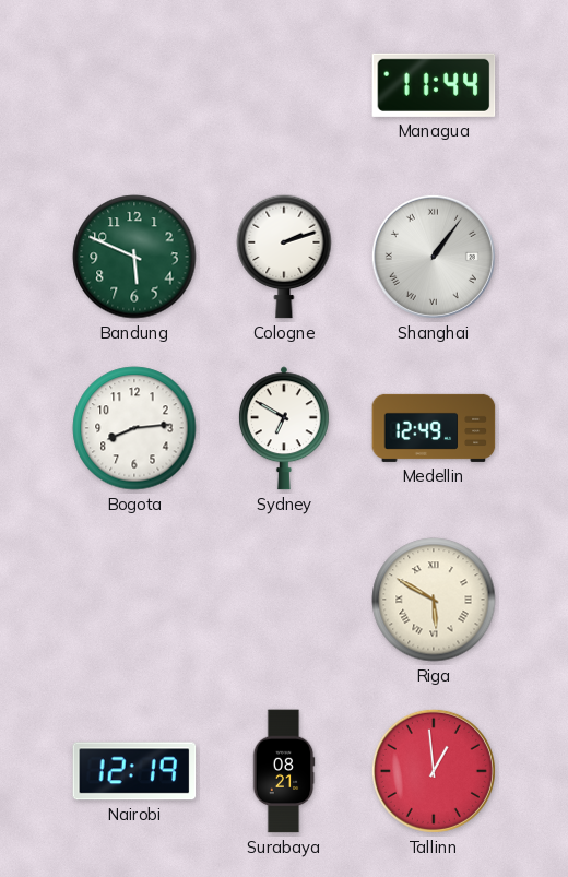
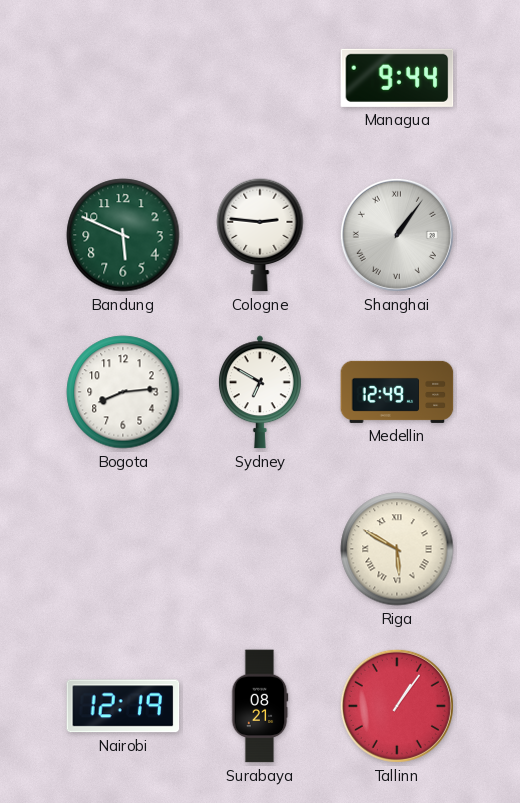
Managua: 11:44 -> 9:44 (397, 78)
Cologne: 2:12 -> 2:46 (260, 235)
Tallinn: 12:59 -> 1:06 (397, 706)
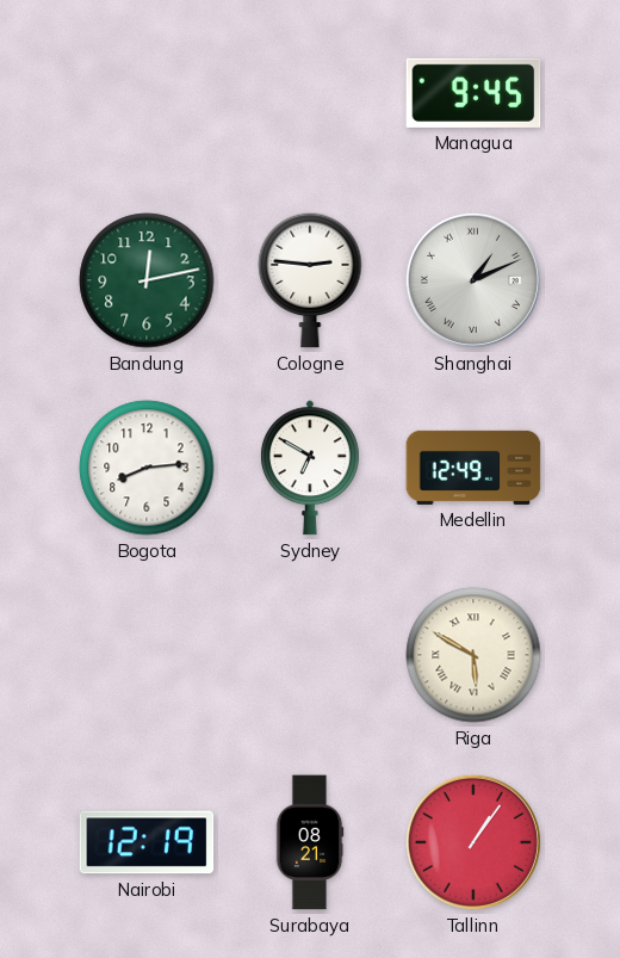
Managua: 9:44 -> 9:45 (473, 93)
Bandung: 5:49 -> 12:13 (147, 280)
Shanghai: 1:06 -> 1:11 (473, 280)
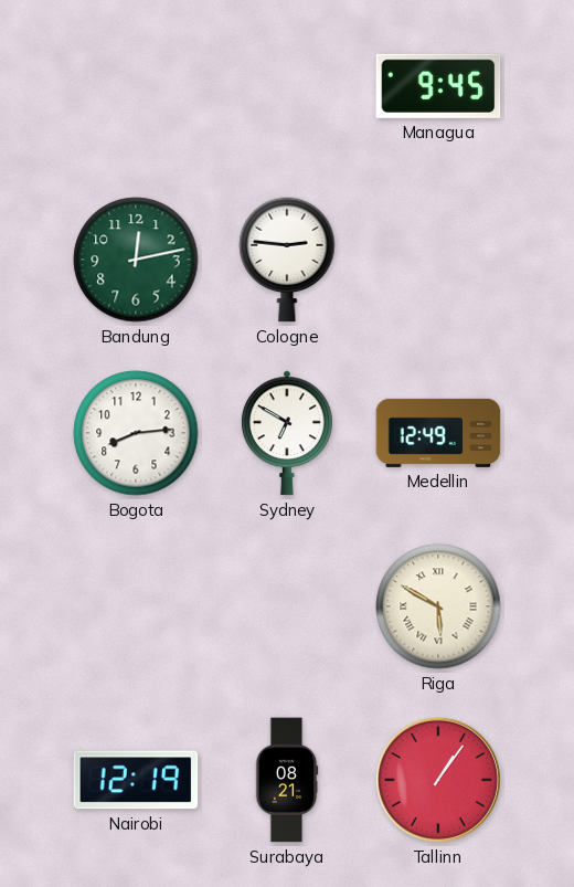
Shanghai: 1:11 -> none (473, 280)
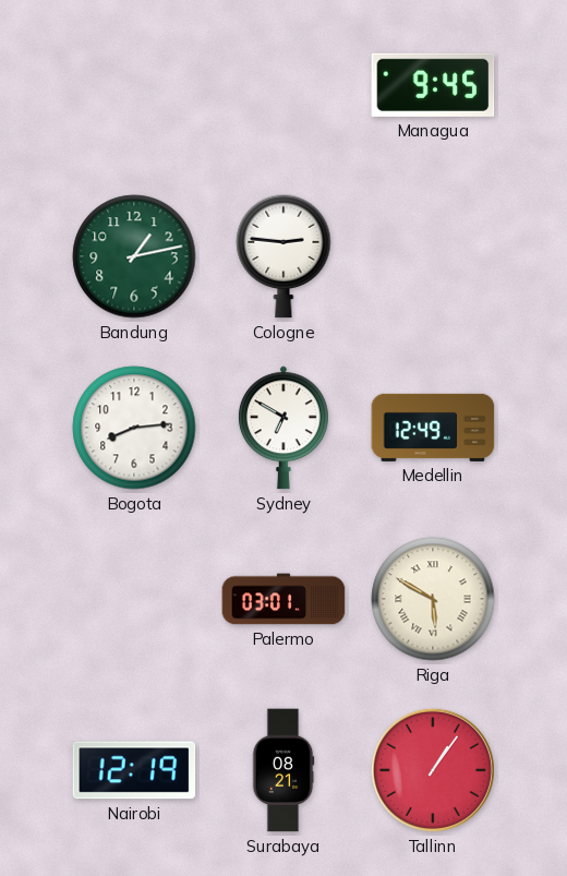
Bandung: 12:13 -> 1:13 (134, 256)
Palermo: none -> 03:01 (283, 599)
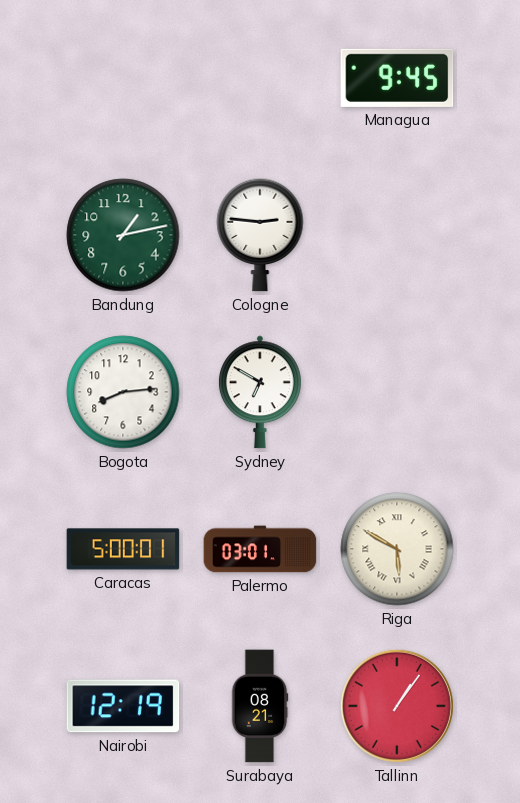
Medellin: 12:49 -> none (433, 428)
Caracas: none -> 5:00 (123, 549)
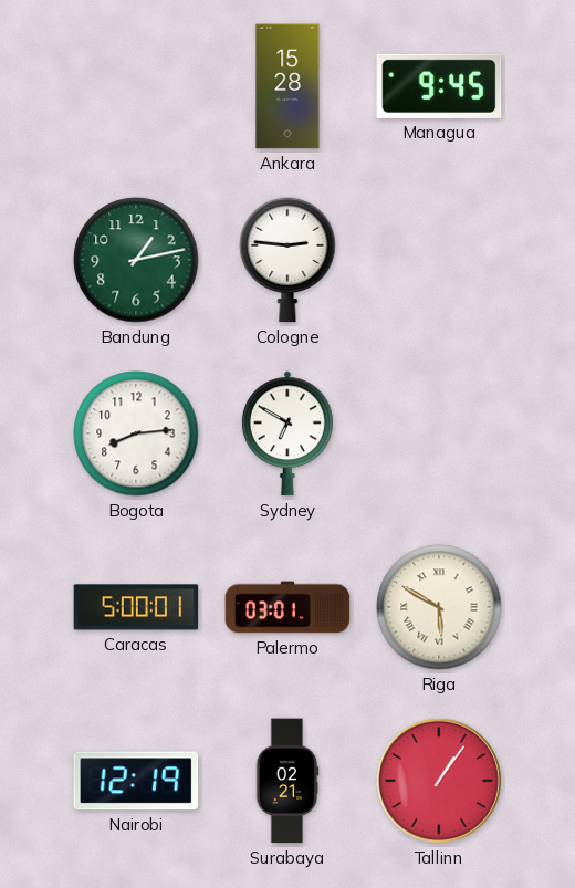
Ankara: none -> 15:28 (287, 86)
Surabaya: 08:21 -> 02:21 (287, 781)
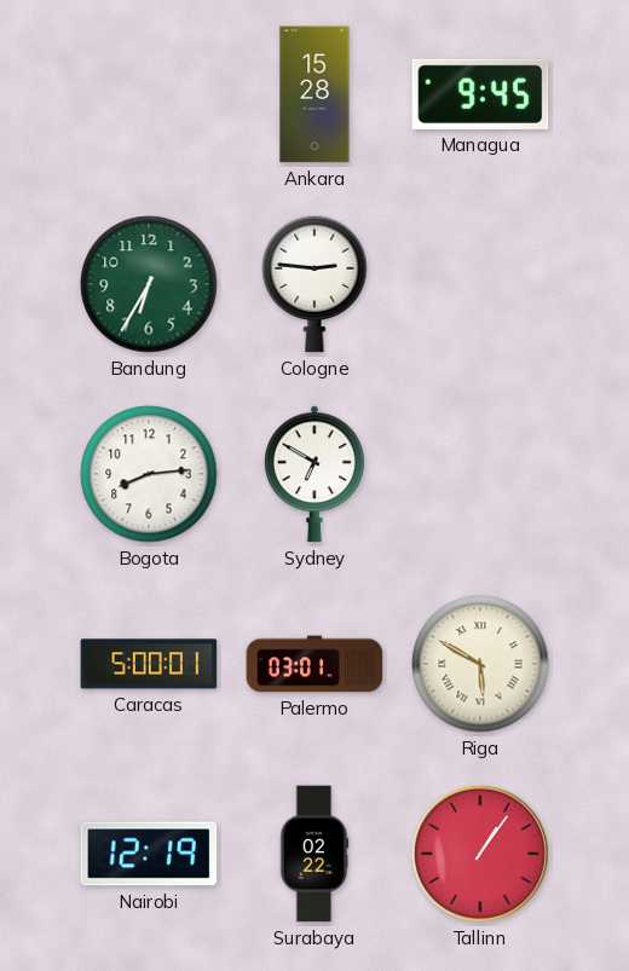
Bandung: 1:13 -> 6:35 (149, 284)
Surabaya: 02:21 -> 02:22 (314, 854)
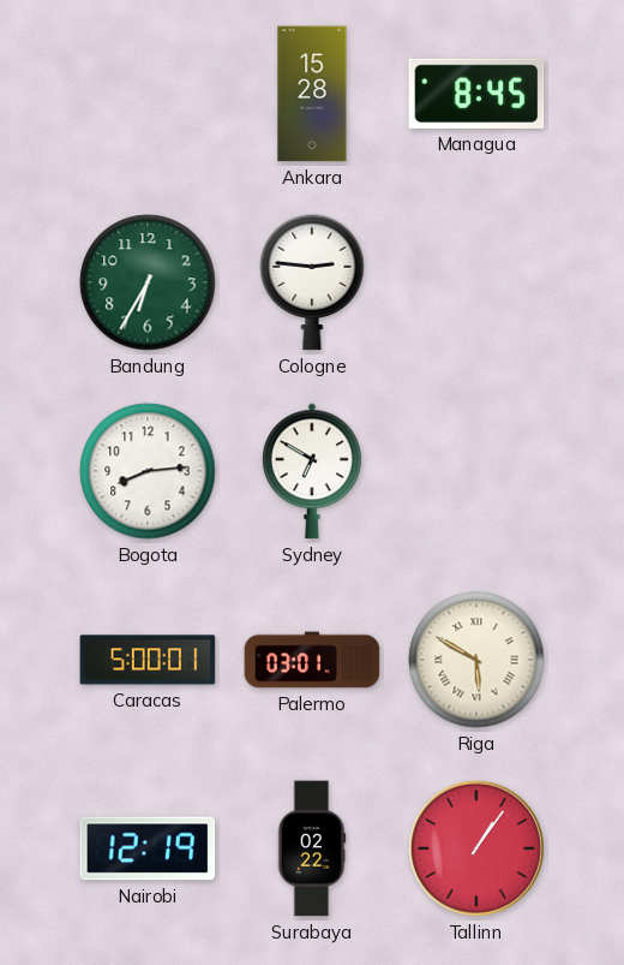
Managua: 9:45 -> 8:45 (476, 94)
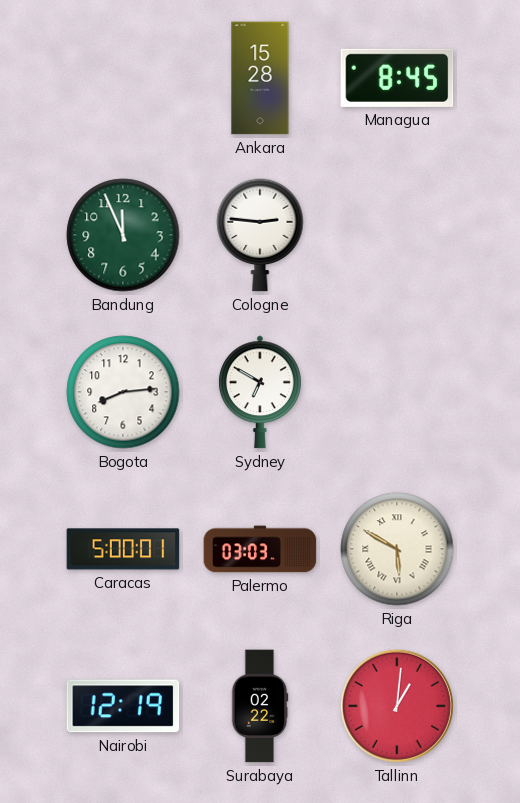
Bandung: 6:35 -> 11:56 (123, 235)
Palermo: 03:01 -> 03:03 (260, 549)
Tallinn: 1:06 -> 1:01 (397, 706)
